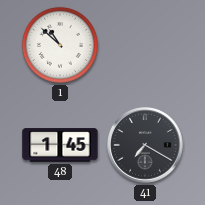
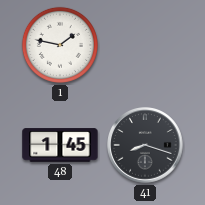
1: 10:52 -> 1:47 (60, 45)
41: 7:20 -> 8:18 (145, 145)
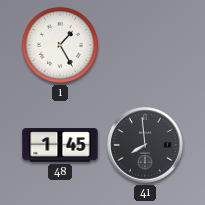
1: 1:47 -> 1:25 (60, 45)
41: 8:18 -> 7:59 (145, 145)
